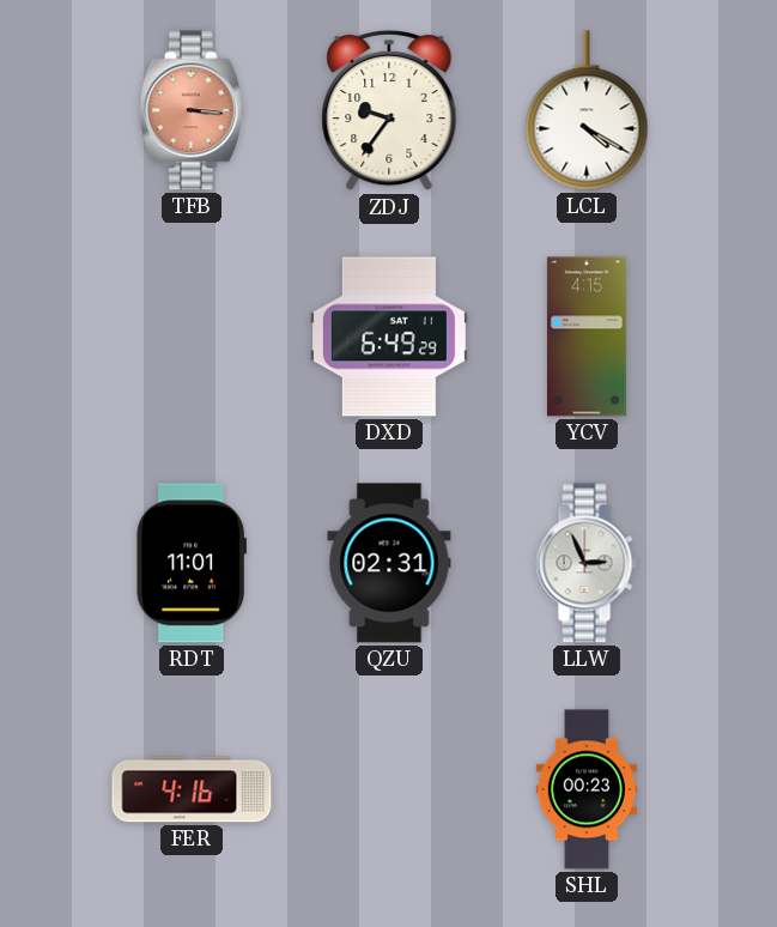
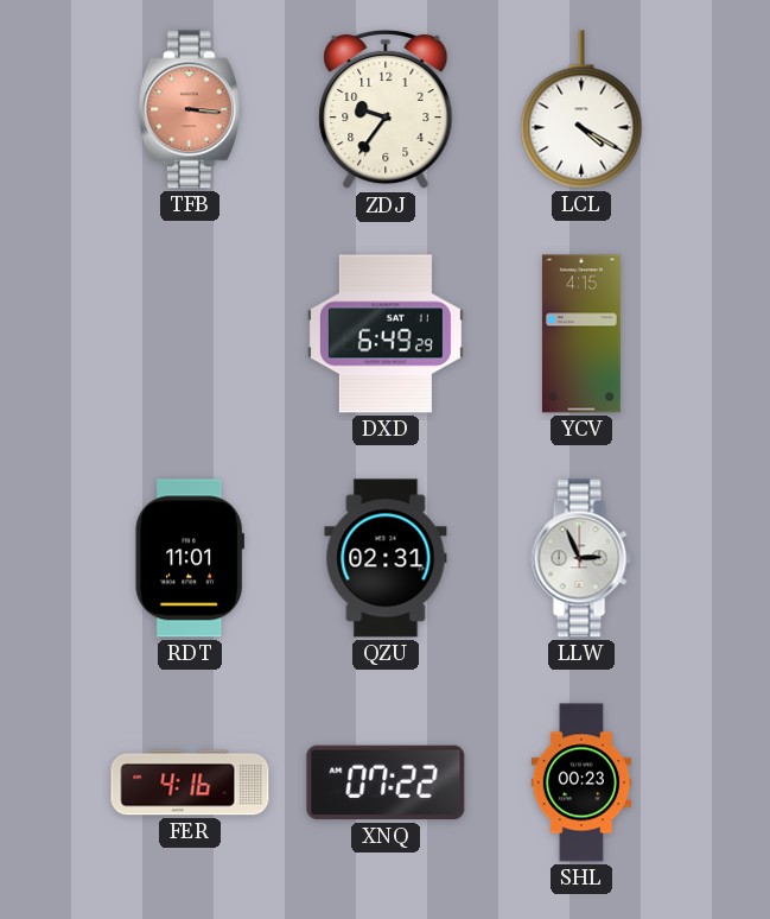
XNQ: none -> 07:22 (386, 782)
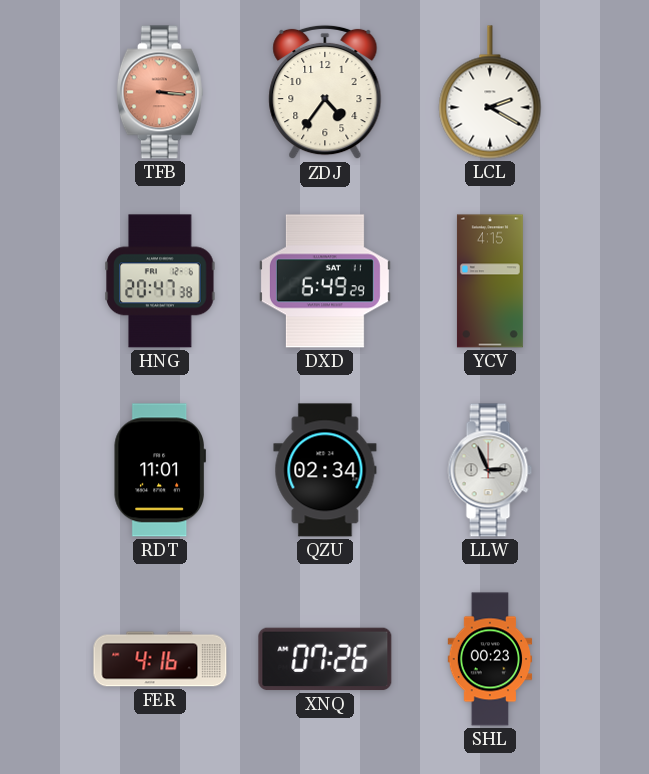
ZDJ: 9:36 -> 4:36 (325, 92)
LCL: 4:20 -> 2:20 (490, 92)
HNG: none -> 20:47 (160, 281)
QZU: 02:31 -> 02:34 (325, 470)
XNQ: 07:22 -> 07:26 (325, 659)
